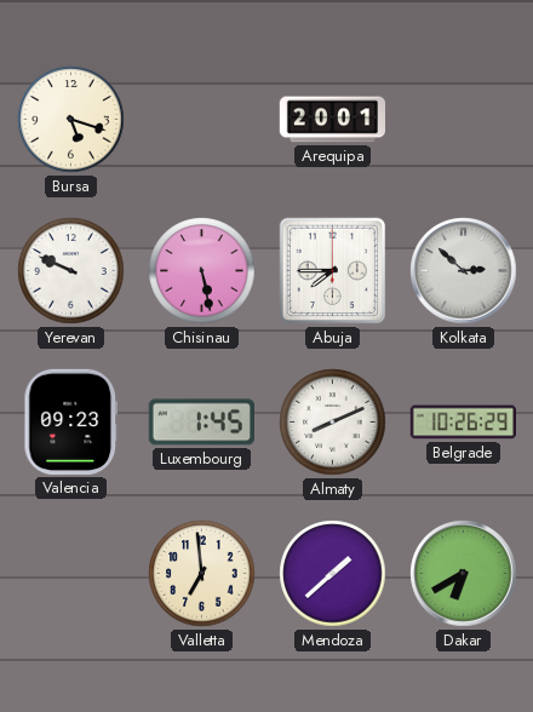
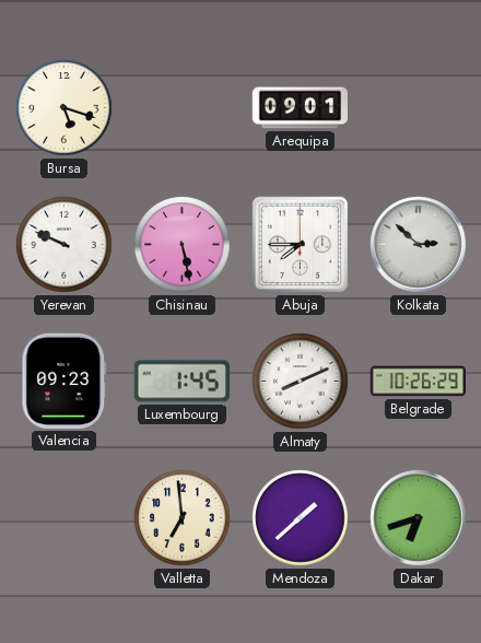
Arequipa: 20:01 -> 09:01 (301, 108)
Dakar: 6:40 -> 6:42 (419, 518)
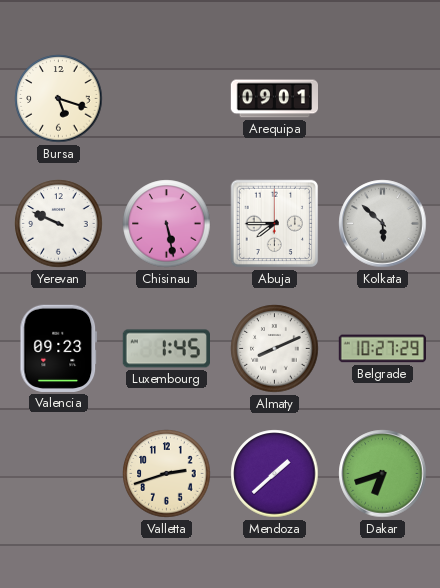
Kolkata: 2:52 -> 5:52 (383, 224)
Belgrade: 10:26 -> 10:27 (382, 349)
Valletta: 6:59 -> 2:42 (167, 474)
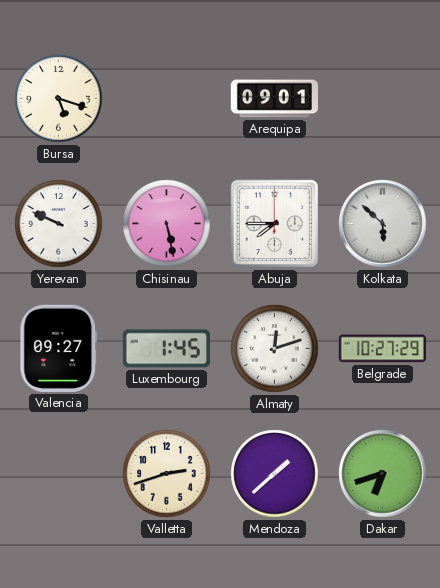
Valencia: 09:23 -> 09:27 (59, 348)
Almaty: 8:11 -> 12:12 (275, 349)
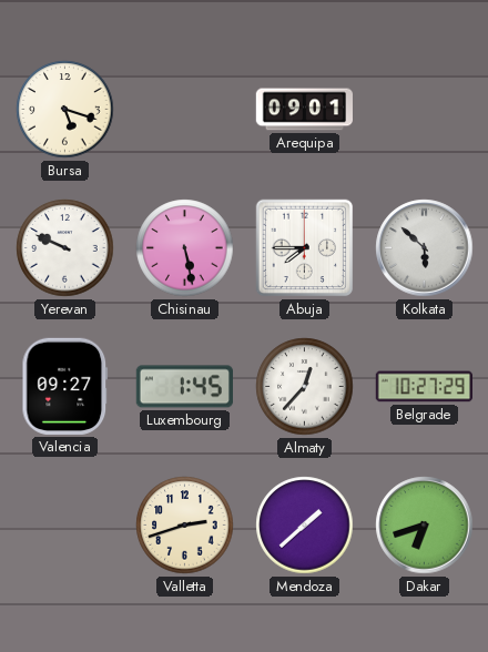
Almaty: 12:12 -> 12:37 (305, 387)
